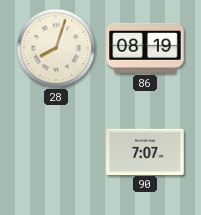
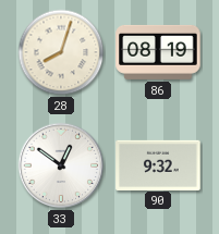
33: none -> 12:51 (61, 165)
90: 7:07 -> 9:32 (158, 164)
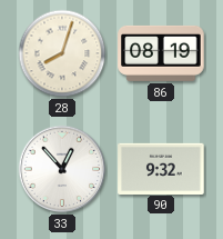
33: 12:51 -> 12:53 (62, 169)
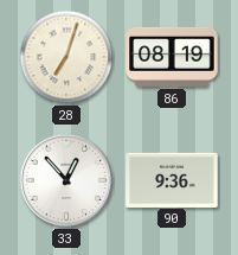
28: 8:03 -> 7:03 (66, 57)
90: 9:32 -> 9:36 (172, 179)
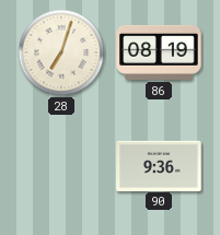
33: 12:53 -> none (66, 180)
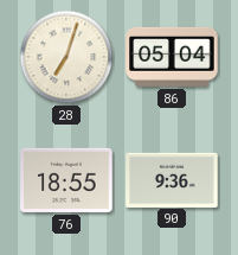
86: 08:19 -> 05:04 (172, 57)
76: none -> 18:55 (66, 180)
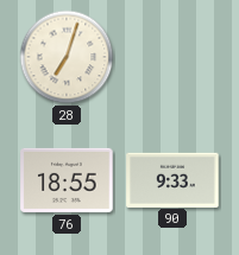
86: 05:04 -> none (172, 57)
90: 9:36 -> 9:33 (172, 179)
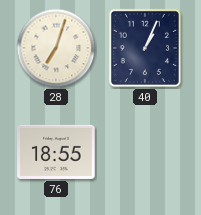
40: none -> 1:04 (145, 48)
90: 9:33 -> none (172, 179)
